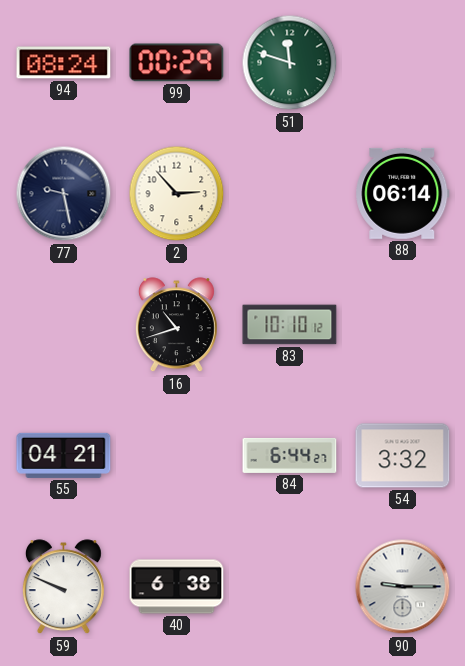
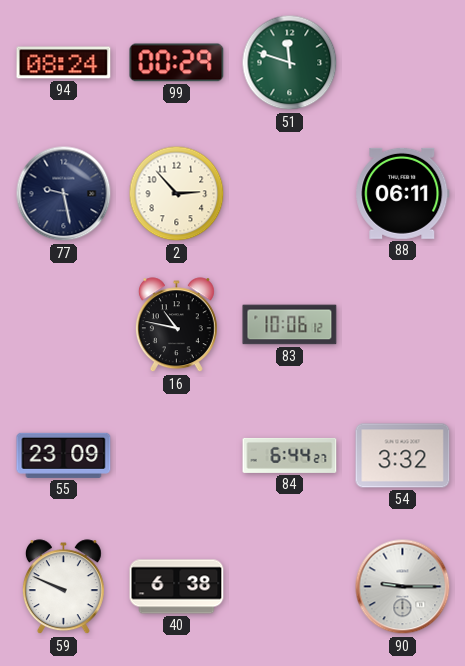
88: 06:14 -> 06:11 (403, 193)
16: 10:42 -> 10:47 (176, 325)
83: 10:10 -> 10:06 (290, 325)
55: 04:21 -> 23:09 (64, 455)
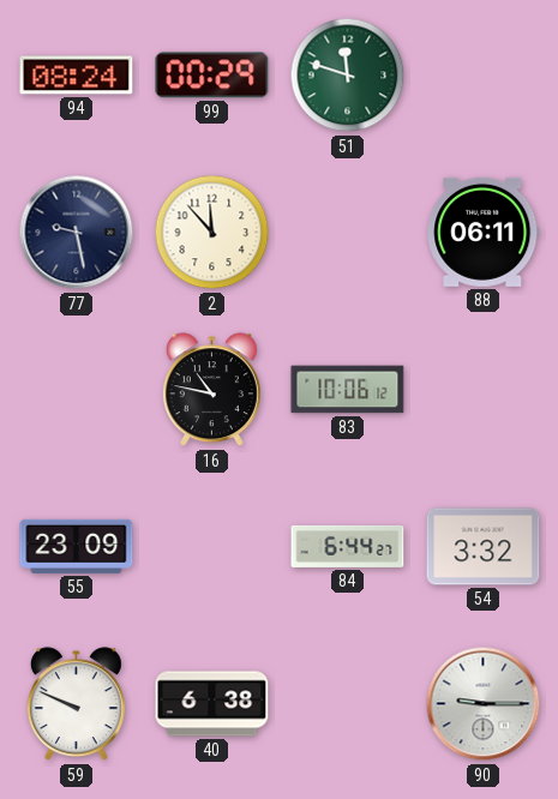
2: 2:53 -> 11:53 (212, 233)
